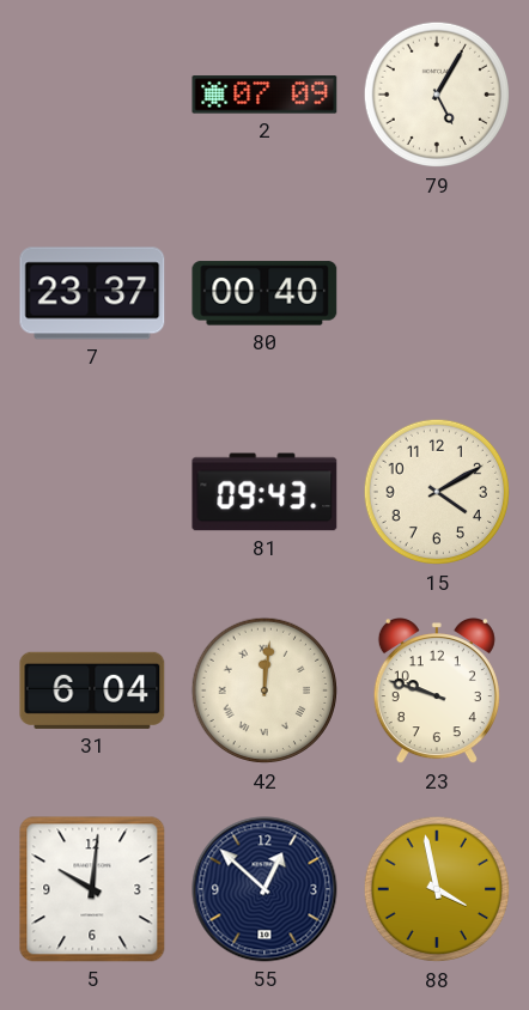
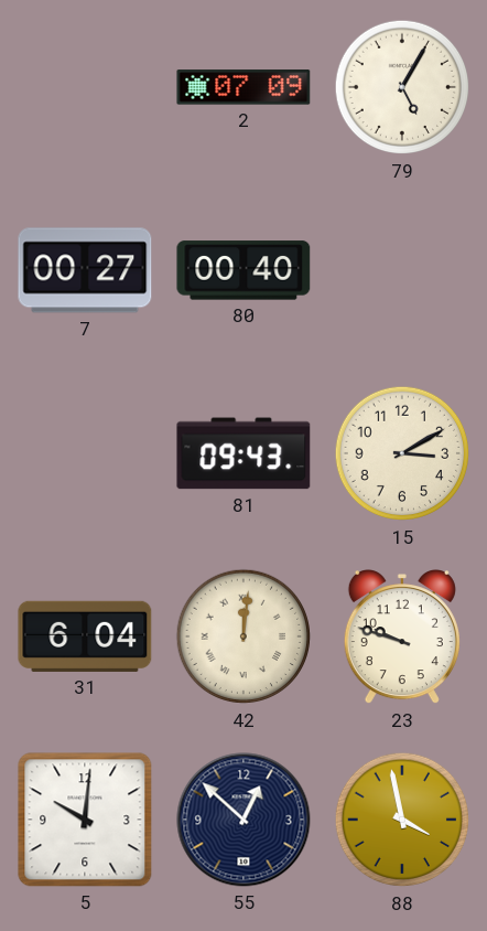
7: 23:37 -> 00:27 (85, 270)
15: 4:10 -> 3:10 (402, 453)
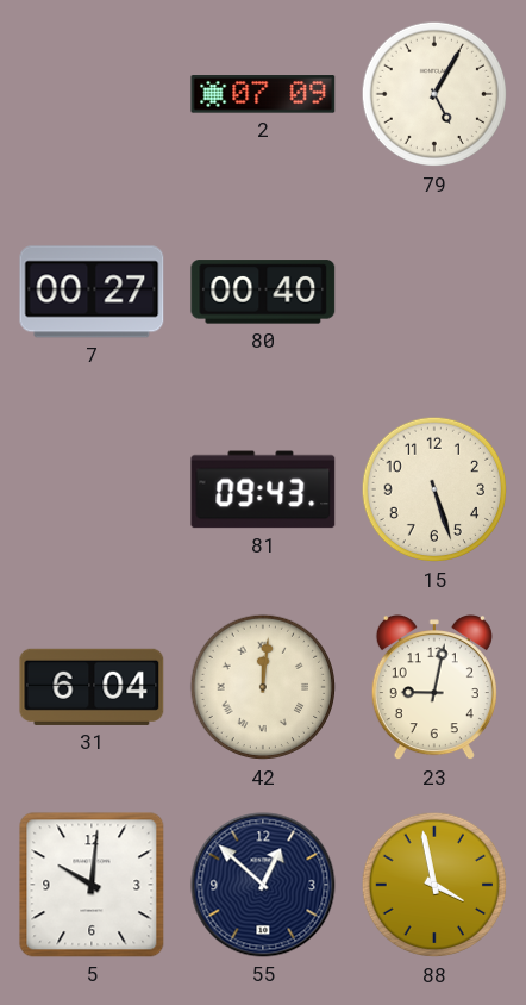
15: 3:10 -> 5:27 (434, 489)
23: 9:48 -> 9:02 (434, 688)
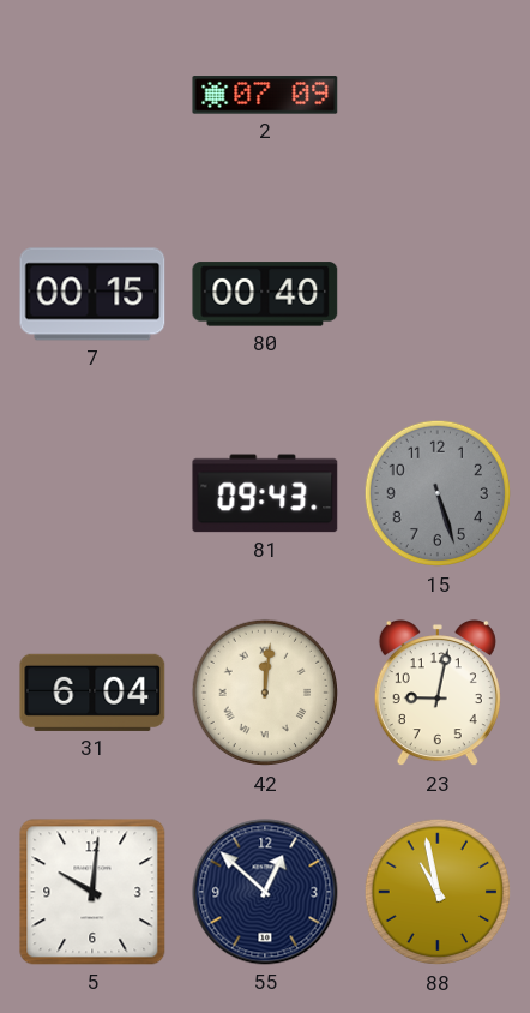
79: 5:05 -> none (434, 94)
7: 00:27 -> 00:15 (92, 294)
15 dial: cream -> grey (438, 493)
88: 3:58 -> 10:58 (438, 892)
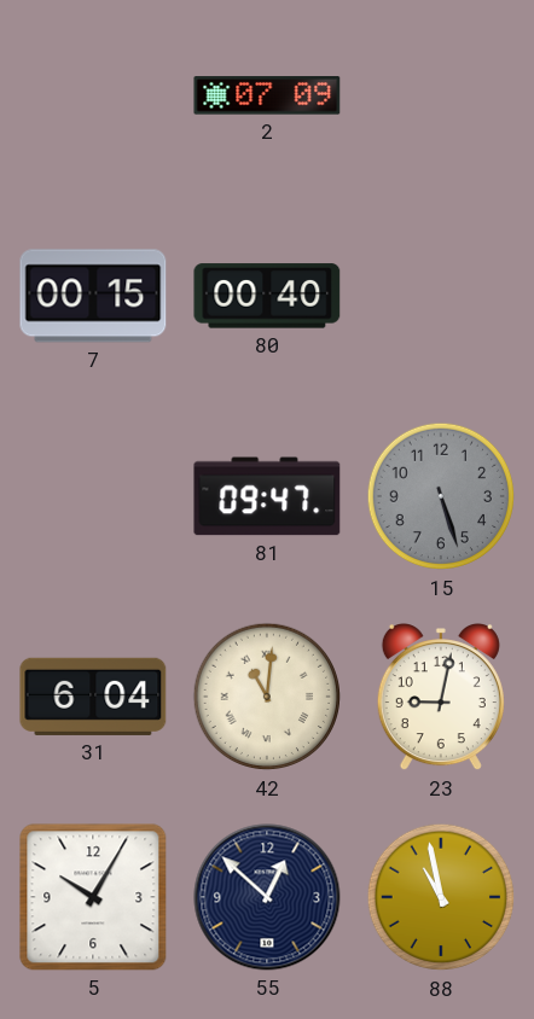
81: 09:43 -> 09:47 (267, 496)
42: 12:01 -> 11:01 (267, 697)
5: 10:01 -> 10:05 (93, 897)
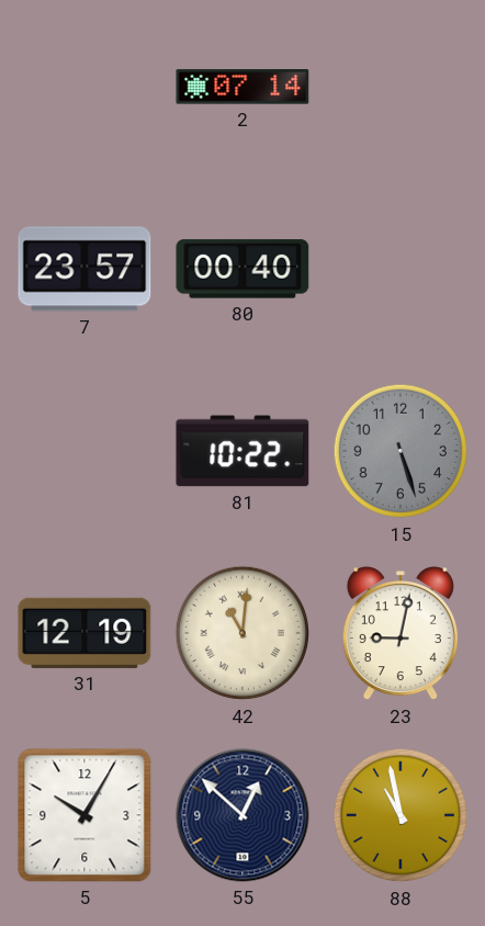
2: 07:09 -> 07:14 (243, 87)
7: 00:15 -> 23:57 (84, 269)
81: 09:47 -> 10:22 (243, 451)
31: 6:04 -> 12:19 (84, 633)
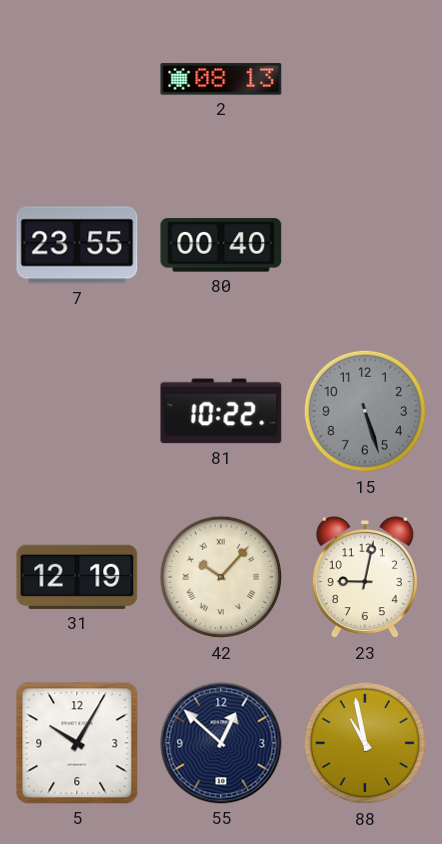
2: 07:14 -> 08:13 (221, 79)
7: 23:57 -> 23:55 (77, 245)
42: 11:01 -> 10:07 (221, 577)
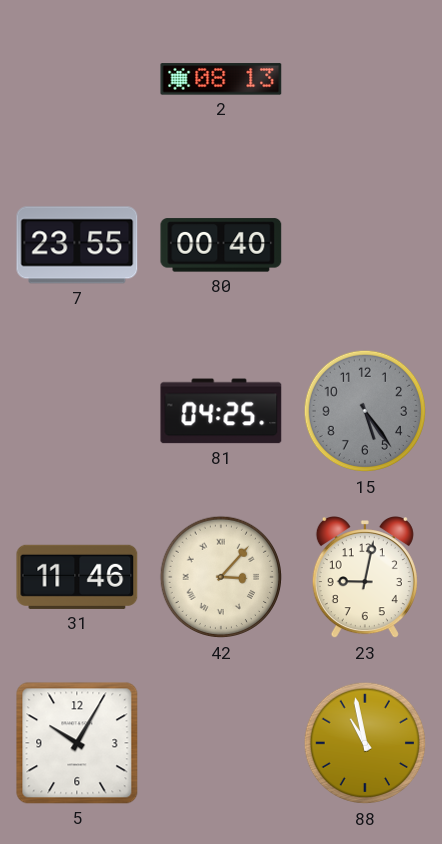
81: 10:22 -> 04:25 (221, 411)
15: 5:27 -> 5:24 (365, 411)
31: 12:19 -> 11:46 (77, 577)
42: 10:07 -> 3:07 (221, 577)
55: 12:52 -> none (221, 743)
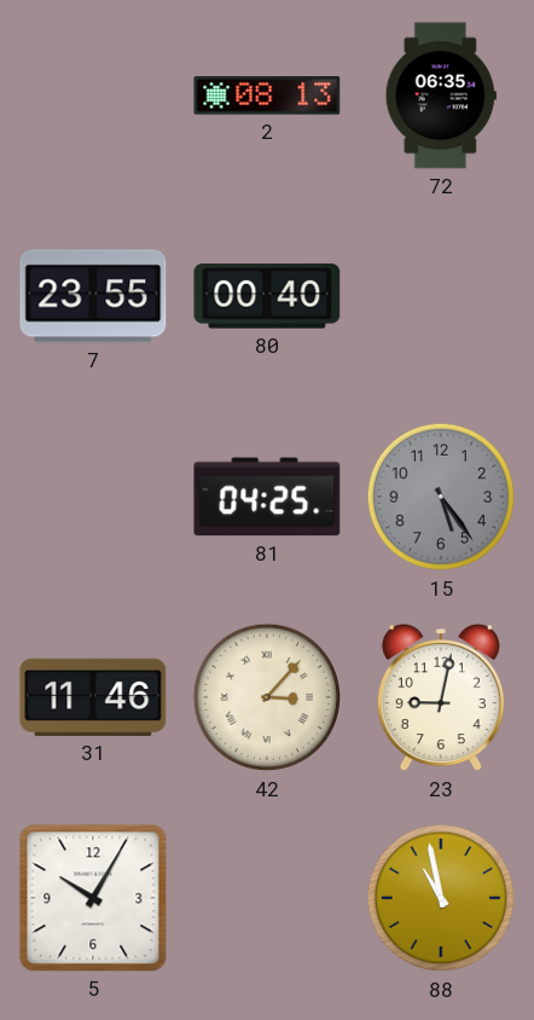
72: none -> 06:35 (441, 95)
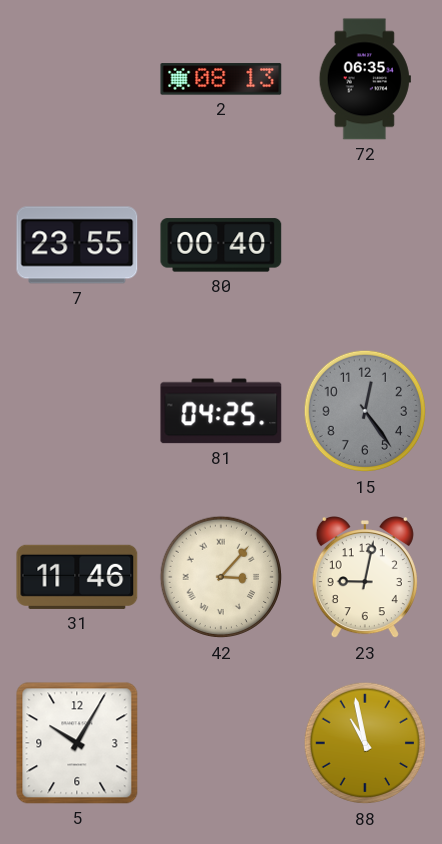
15: 5:24 -> 12:24 (365, 411)
